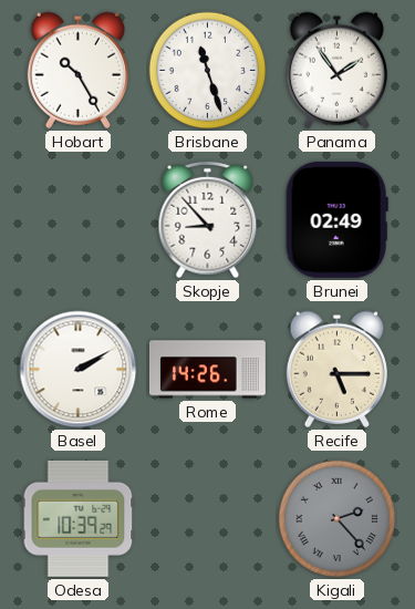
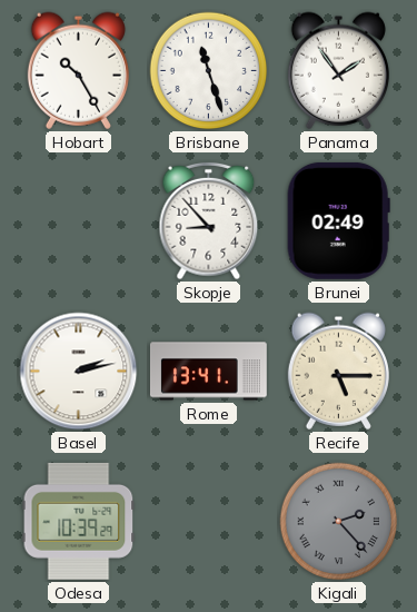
Basel: 2:10 -> 2:13 (79, 372)
Rome: 14:26 -> 13:41 (208, 372)
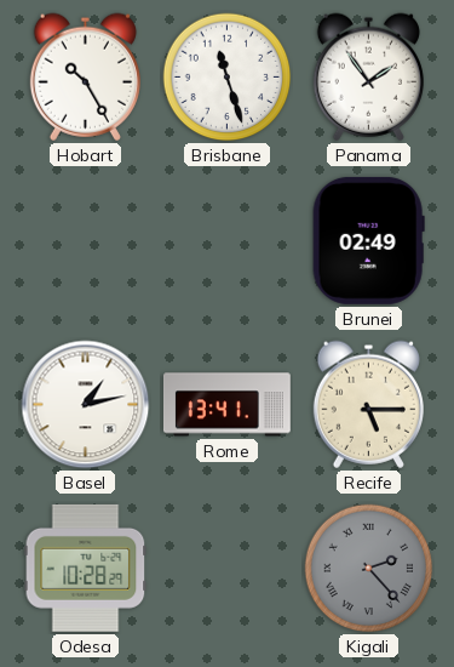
Skopje: 8:53 -> none (209, 221)
Basel: 2:13 -> 1:13 (86, 405)
Odesa: 10:39 -> 10:28 (86, 568)
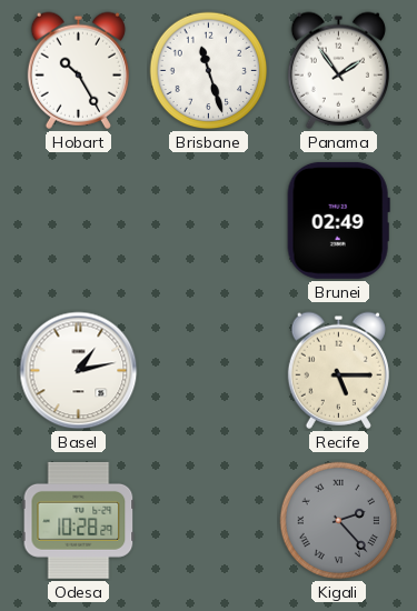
Rome: 13:41 -> none (226, 405)
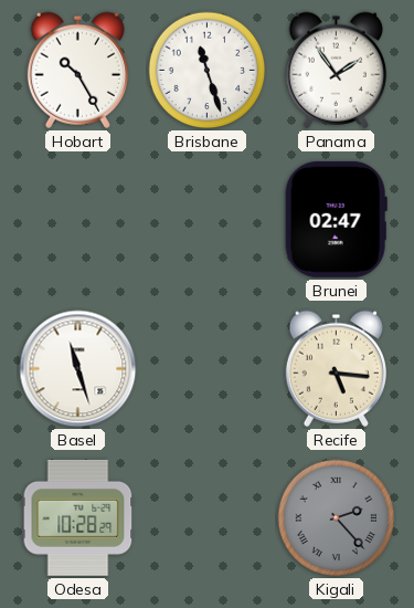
Brunei: 02:49 -> 02:47 (336, 219)
Basel: 1:13 -> 11:27 (78, 369)
Recife: 5:15 -> 5:16 (336, 368)
